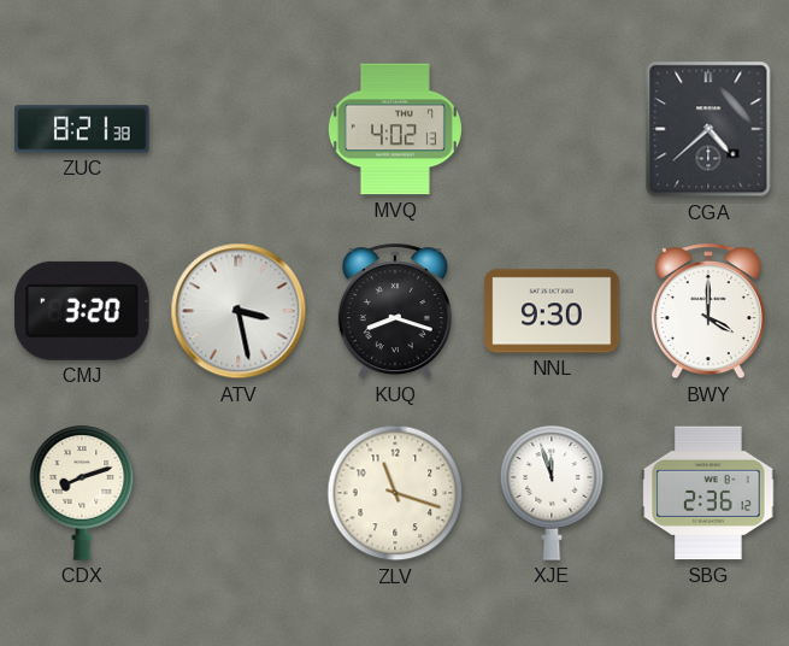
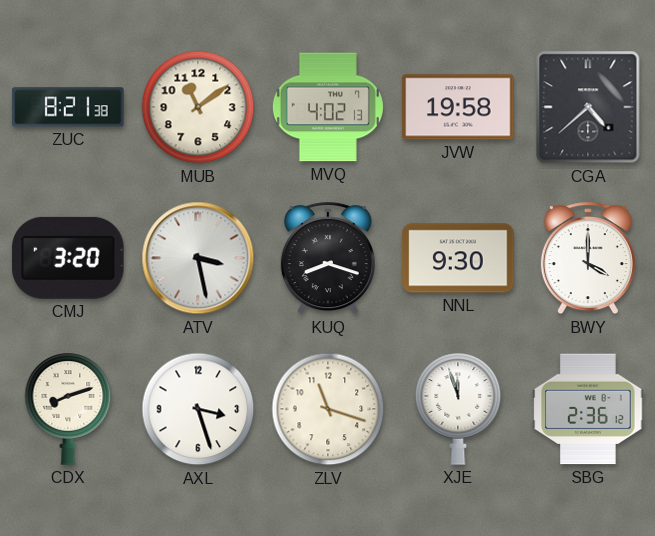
MUB: none -> 11:09 (198, 107)
JVW: none -> 19:58 (458, 107)
AXL: none -> 3:27 (198, 409)
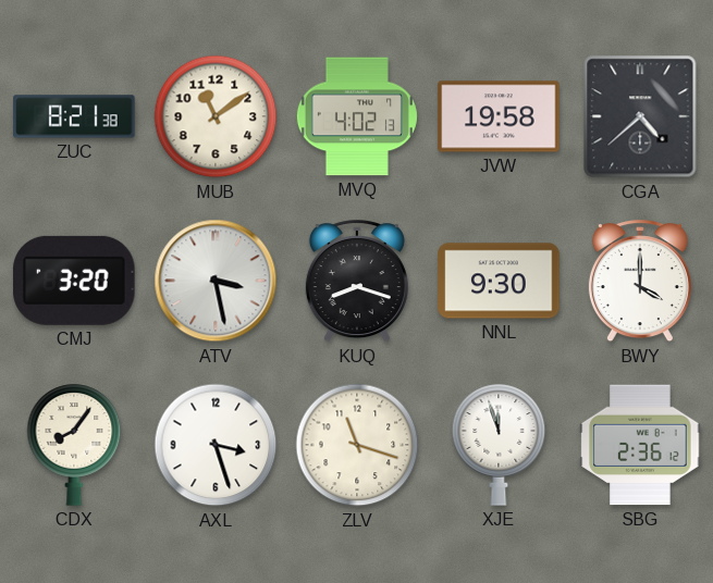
CDX: 8:12 -> 8:06 (74, 445)
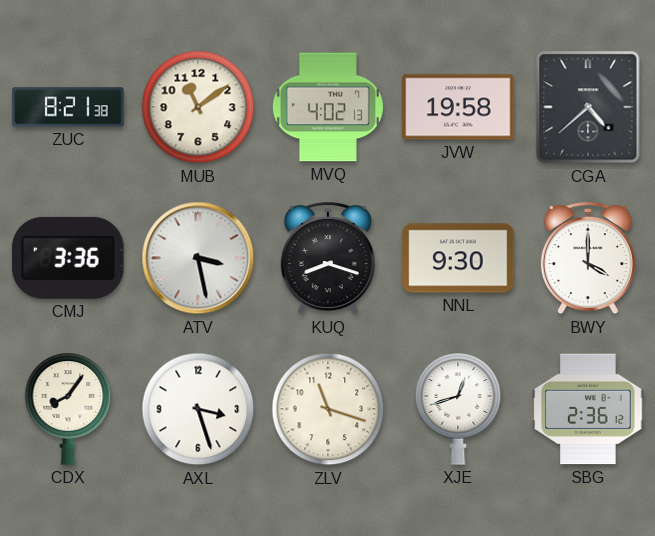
CMJ: 3:20 -> 3:36 (68, 258)
XJE: 11:57 -> 12:42 (458, 409)
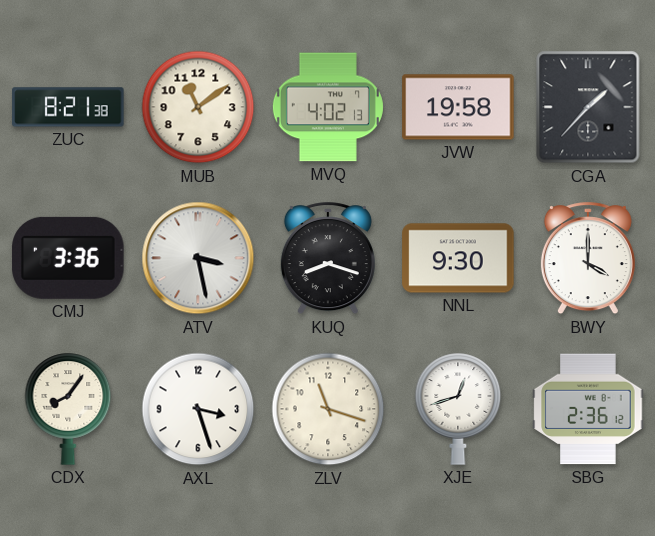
CGA: 4:38 -> 1:37 (588, 107)
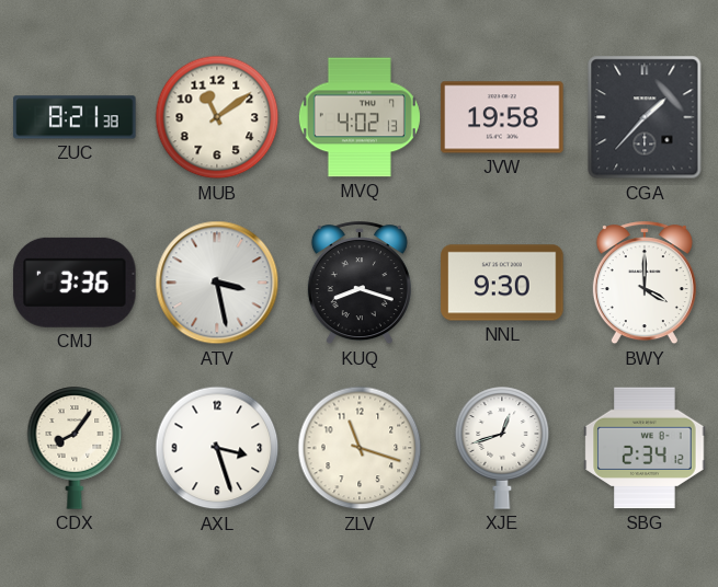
SBG: 2:36 -> 2:34 (645, 448)
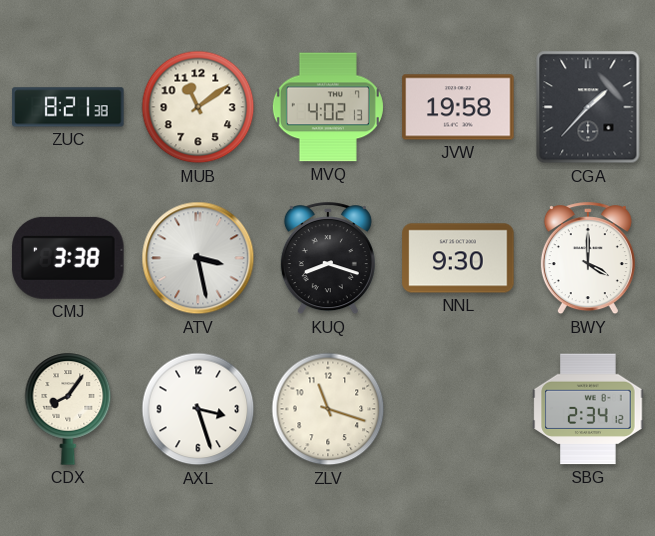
CMJ: 3:36 -> 3:38 (68, 258)
XJE: 12:42 -> none (502, 448)
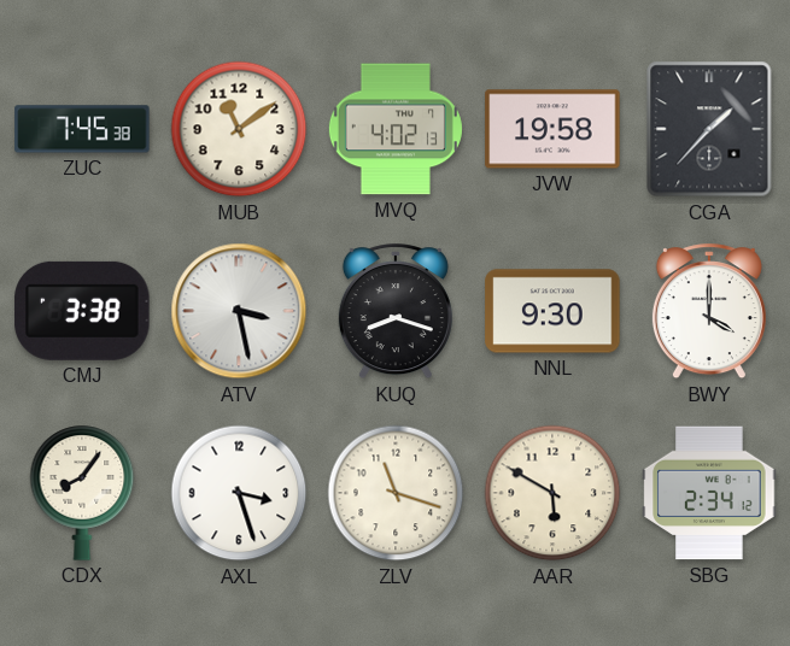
ZUC: 8:21 -> 7:45 (82, 129)
AAR: none -> 5:50 (552, 493)
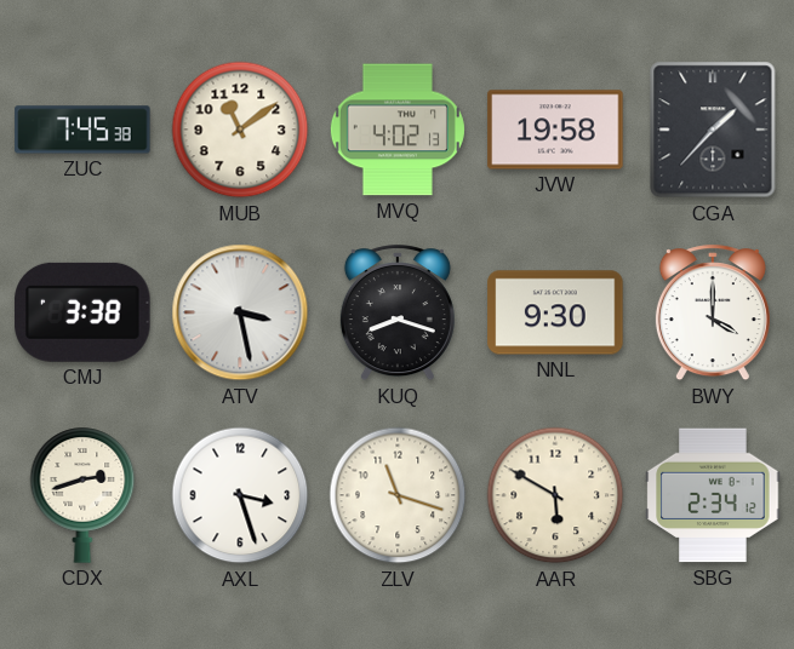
CDX: 8:06 -> 2:42 (82, 495)
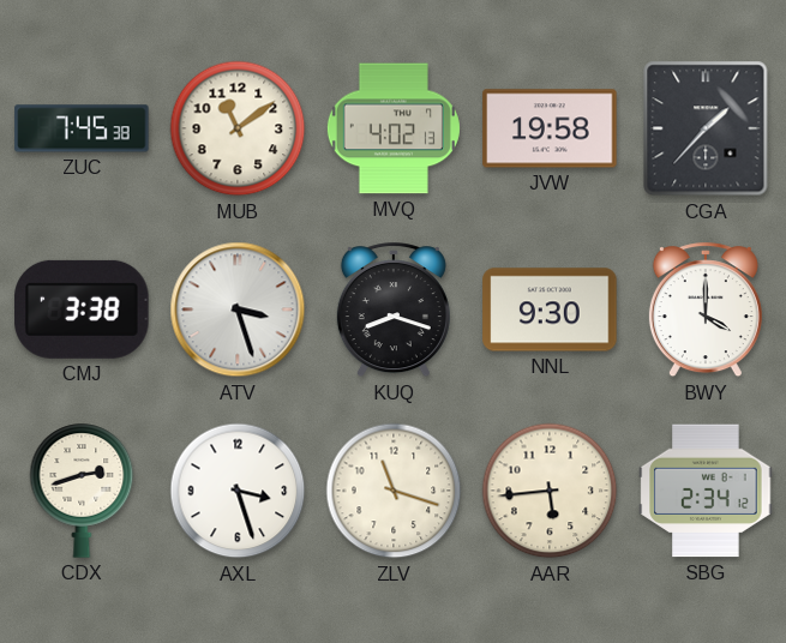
ATV: 3:28 -> 3:27 (238, 310)
AAR: 5:50 -> 5:44 (550, 491)
